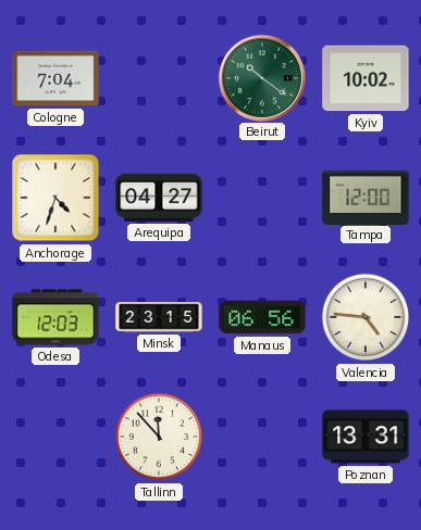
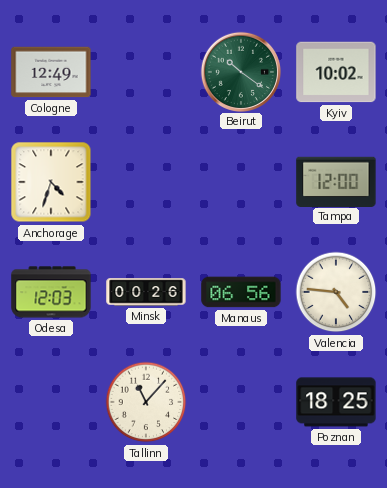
Cologne: 7:04 -> 12:49 (51, 72)
Arequipa: 04:27 -> none (159, 198)
Minsk: 23:15 -> 00:26 (146, 292)
Tallinn: 11:53 -> 11:07 (146, 402)
Poznan: 13:31 -> 18:25 (336, 402)
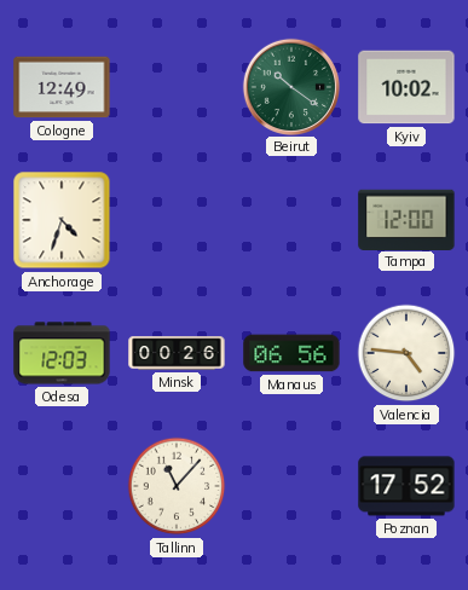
Poznan: 18:25 -> 17:52 (406, 486)
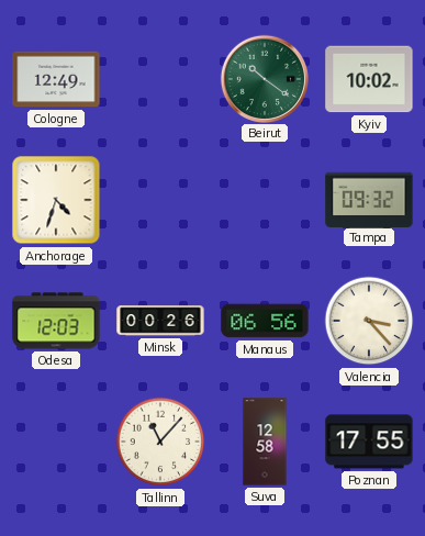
Tampa: 12:00 -> 09:32 (369, 199)
Valencia: 4:46 -> 3:23 (369, 321)
Suva: none -> 12:58 (265, 442)
Poznan: 17:52 -> 17:55 (369, 442)
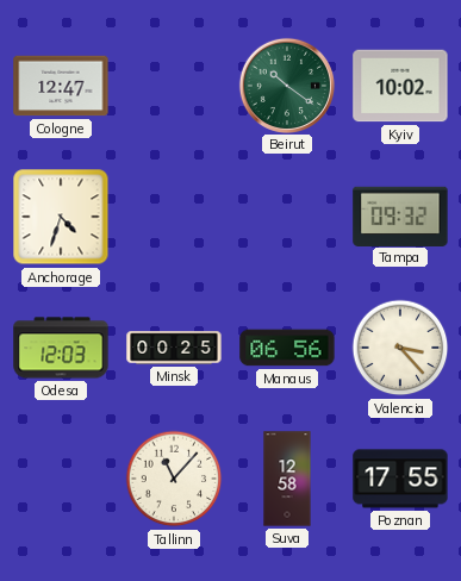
Cologne: 12:49 -> 12:47 (61, 86)
Minsk: 00:26 -> 00:25 (174, 348)
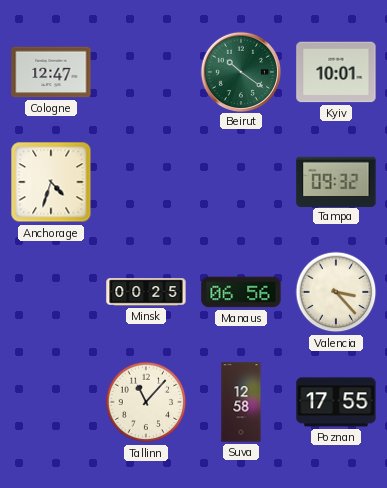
Kyiv: 10:02 -> 10:01 (336, 72)
Odesa: 12:03 -> none (61, 348)
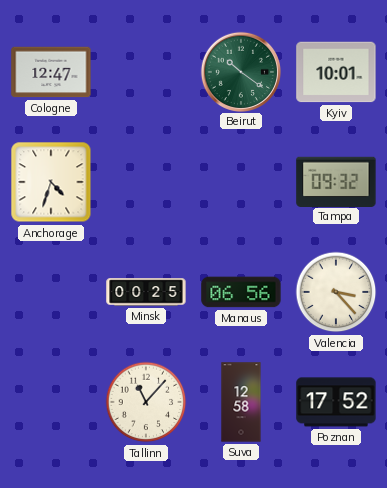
Poznan: 17:55 -> 17:52 (336, 402)
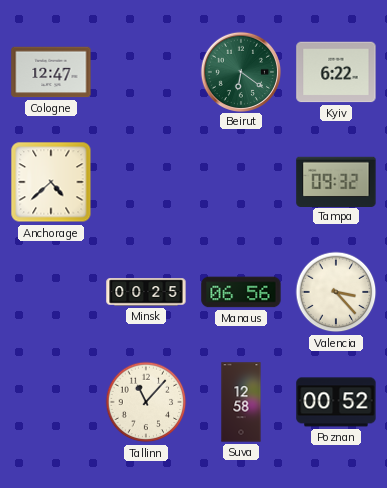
Beirut: 10:21 -> 6:21 (240, 71)
Kyiv: 10:01 -> 6:22 (336, 72)
Anchorage: 4:33 -> 4:38 (51, 182)
Poznan: 17:52 -> 00:52 (336, 402)
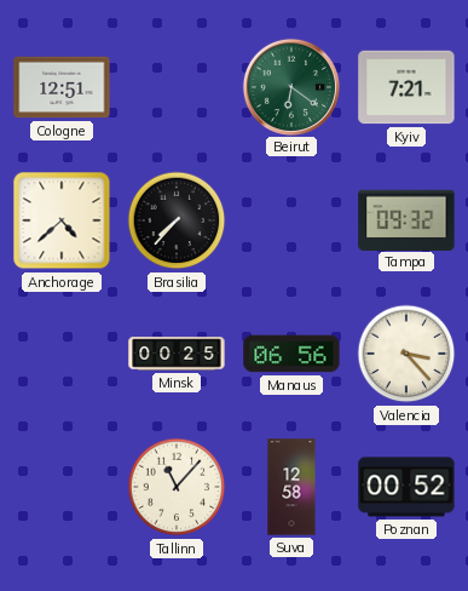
Cologne: 12:47 -> 12:51 (62, 87)
Kyiv: 6:22 -> 7:21 (406, 87)
Brasilia: none -> 7:37 (177, 220)
